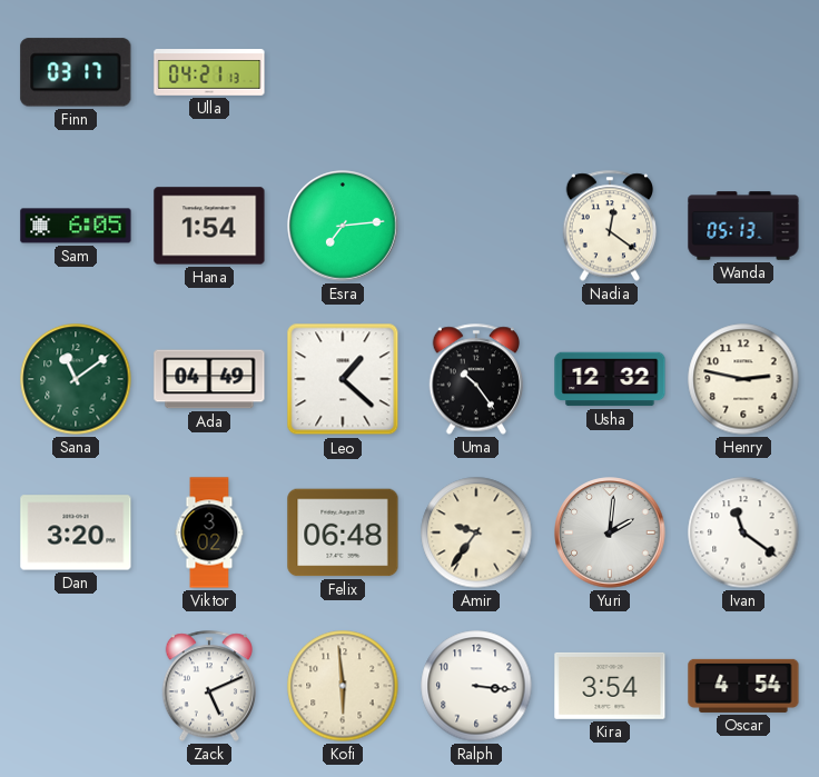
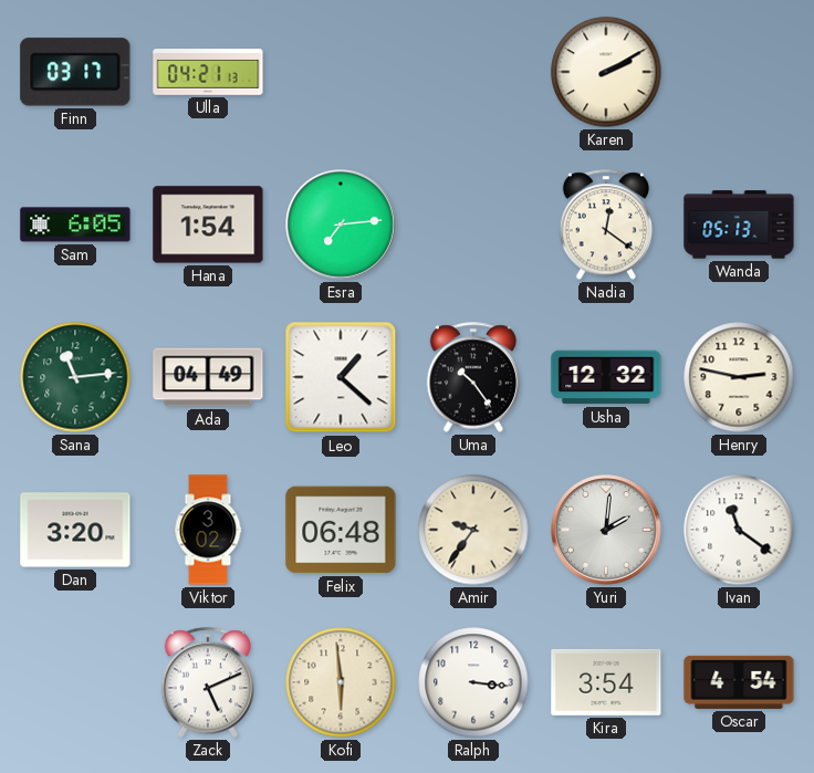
Karen: none -> 2:10 (606, 72)
Sana: 11:09 -> 11:14 (75, 377)
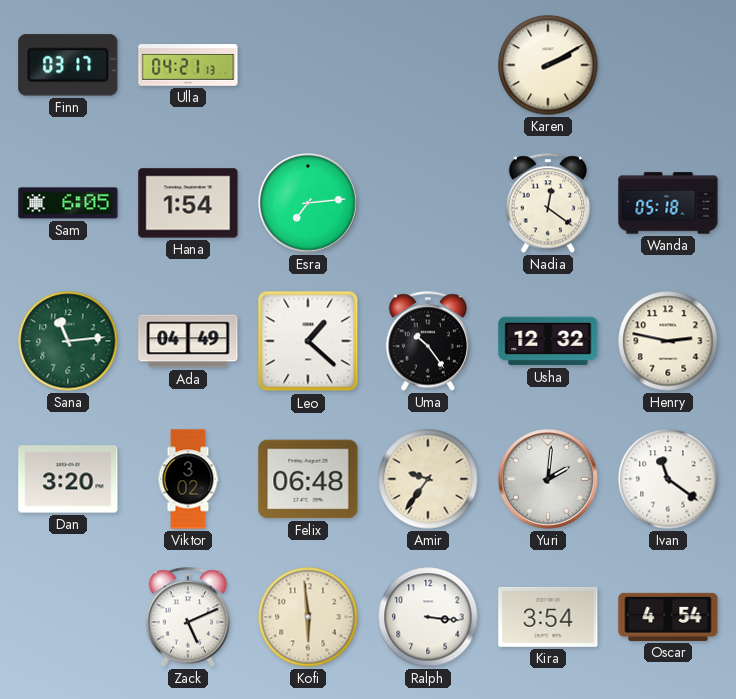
Wanda: 05:13 -> 05:18 (668, 203)
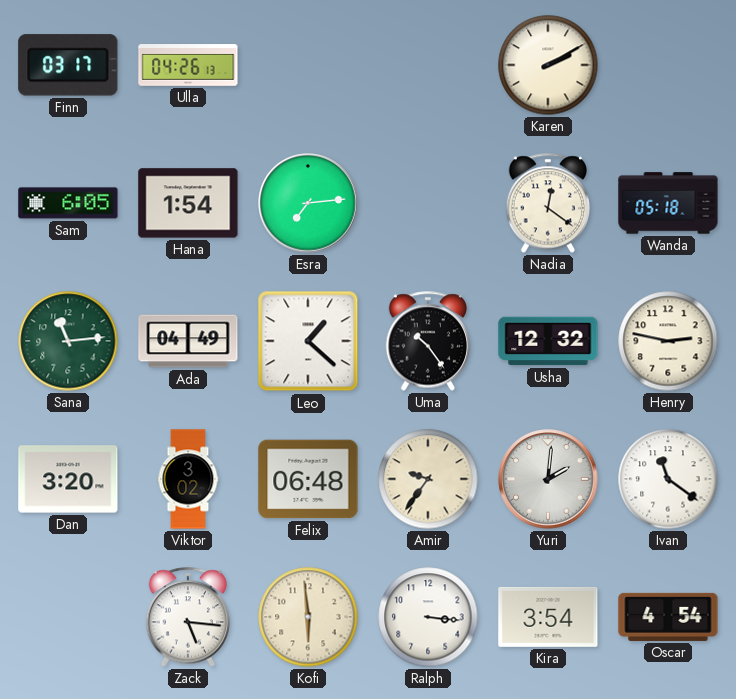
Ulla: 04:21 -> 04:26 (188, 65)
Zack: 5:11 -> 5:16 (188, 617)
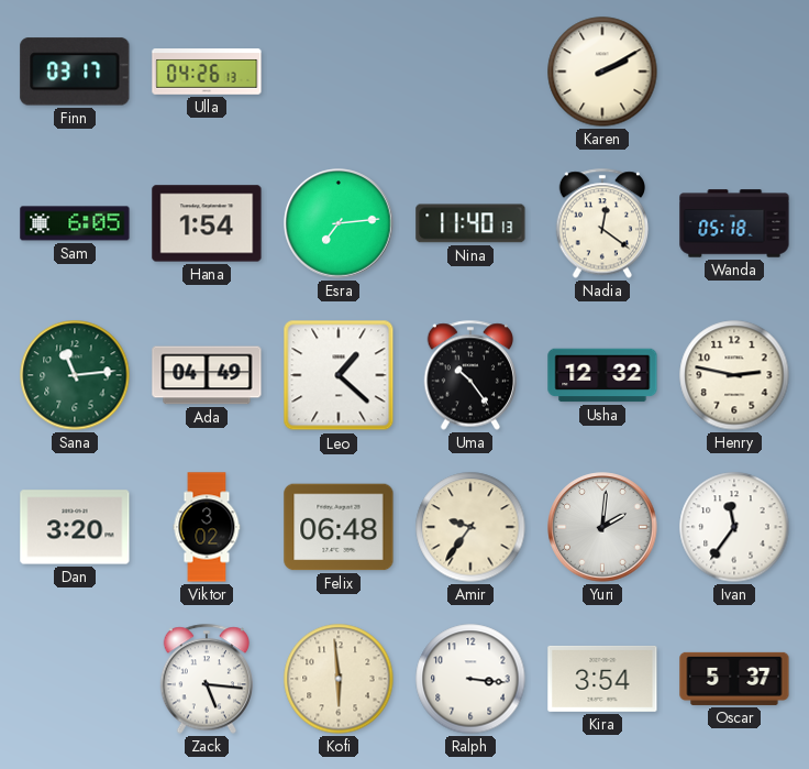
Nina: none -> 11:40 (470, 223)
Ivan: 11:21 -> 11:36 (734, 527)
Oscar: 4:54 -> 5:37 (734, 679)
